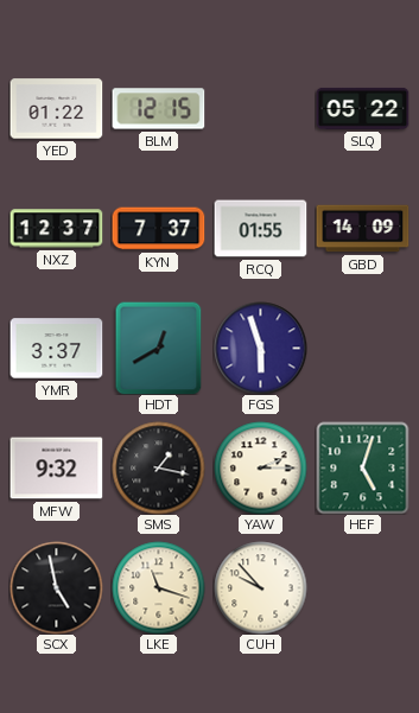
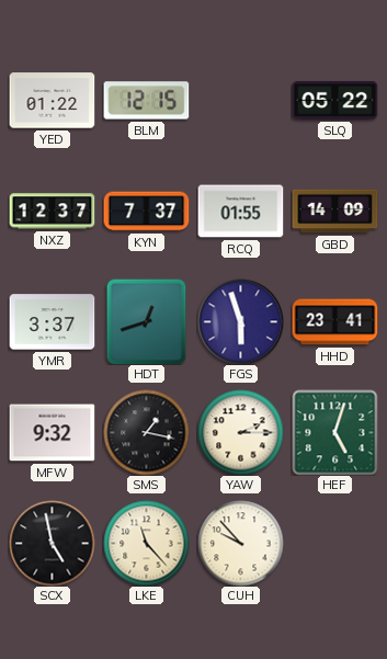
HDT: 12:40 -> 12:42 (147, 321)
HHD: none -> 23:41 (334, 322)
LKE: 11:18 -> 11:23 (146, 543)
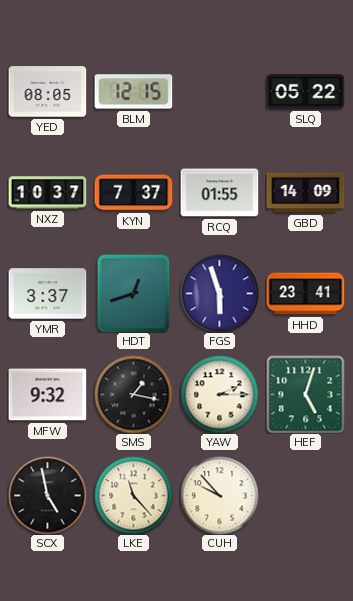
YED: 01:22 -> 08:05 (47, 92)
NXZ: 12:37 -> 10:37 (47, 193)
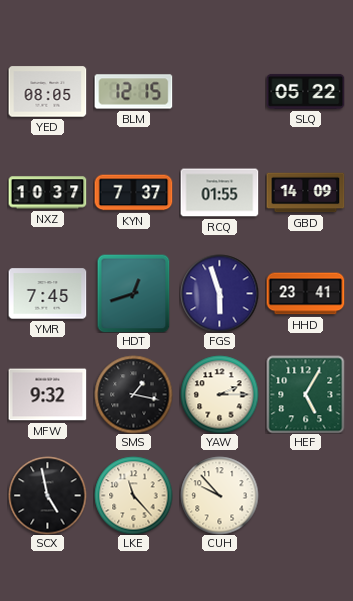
YMR: 3:37 -> 7:45 (47, 294)
HEF: 5:03 -> 5:05 (305, 394)
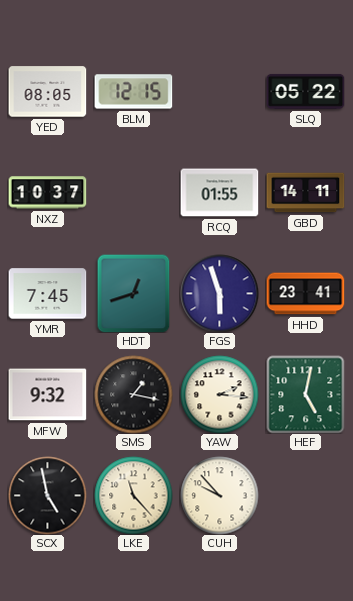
KYN: 7:37 -> none (133, 193)
GBD: 14:09 -> 14:11 (305, 193)
YAW: 2:15 -> 2:16 (219, 394)
HEF: 5:05 -> 5:02 (305, 394)
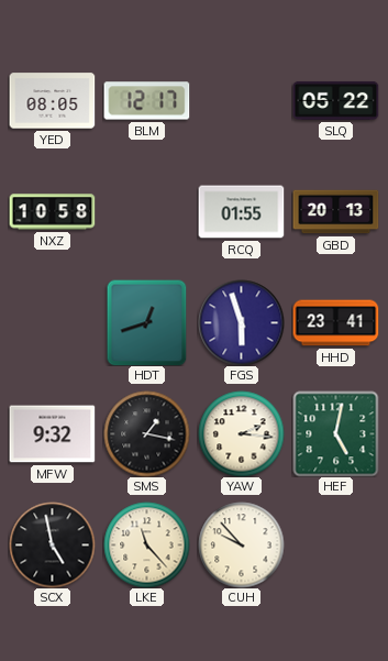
BLM: 12:15 -> 12:17 (146, 101)
NXZ: 10:37 -> 10:58 (52, 212)
GBD: 14:11 -> 20:13 (335, 212)
YMR: 7:45 -> none (47, 294)
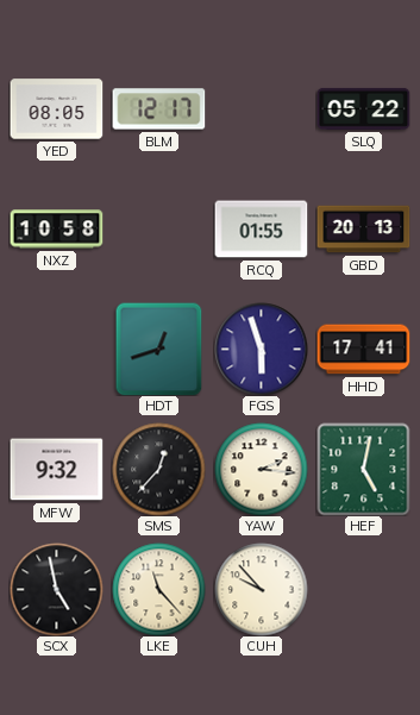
HHD: 23:41 -> 17:41 (363, 350)
SMS: 1:17 -> 12:37 (158, 469)
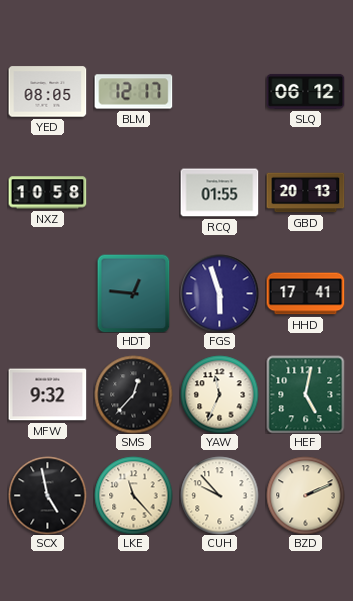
SLQ: 05:22 -> 06:12 (305, 91)
HDT: 12:42 -> 12:46 (134, 293)
YAW: 2:16 -> 11:34 (219, 394)
BZD: none -> 2:11 (305, 495)
